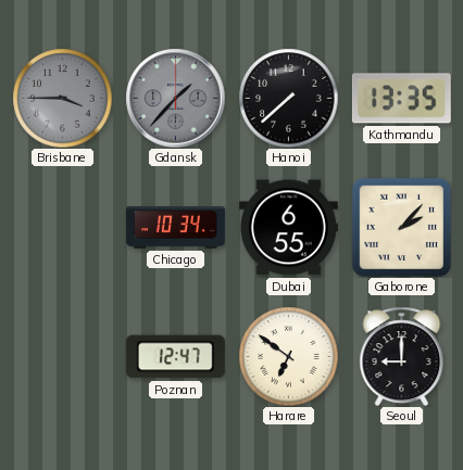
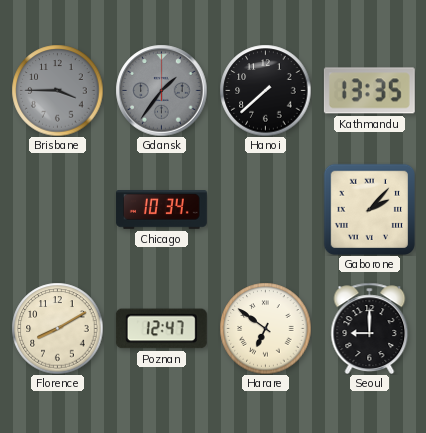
Gdansk: 1:37 -> 1:36 (161, 90)
Dubai: 6:55 -> none (288, 228)
Florence: none -> 8:10 (57, 328)
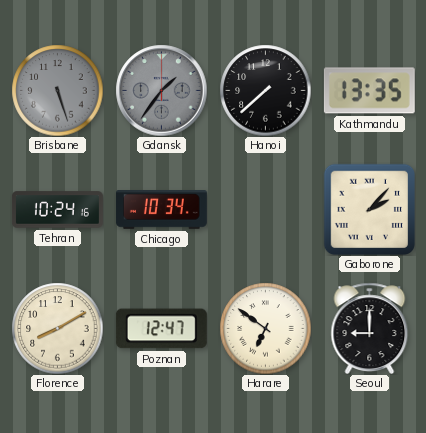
Brisbane: 3:45 -> 5:27 (57, 90)
Tehran: none -> 10:24 (57, 210)
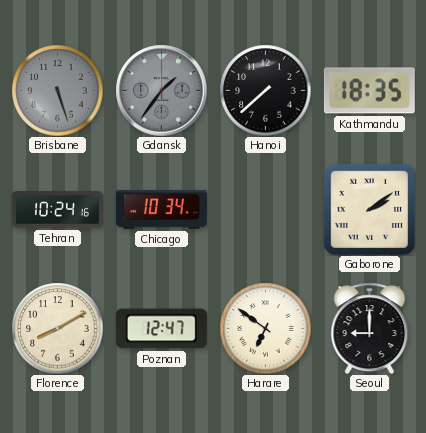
Kathmandu: 13:35 -> 18:35 (369, 91)
Gaborone: 2:07 -> 2:09 (369, 209)
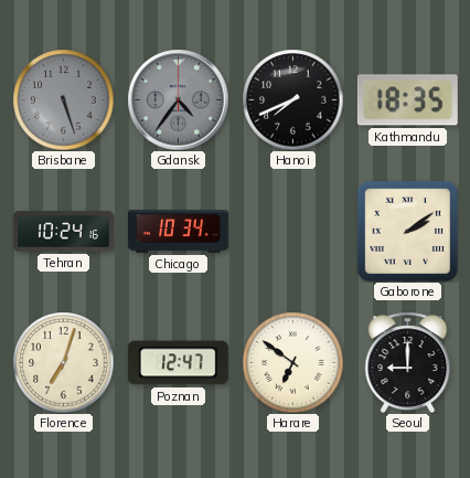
Gdansk: 1:36 -> 4:36 (178, 99)
Hanoi: 7:38 -> 7:41 (292, 99)
Florence: 8:10 -> 7:03 (63, 362)
